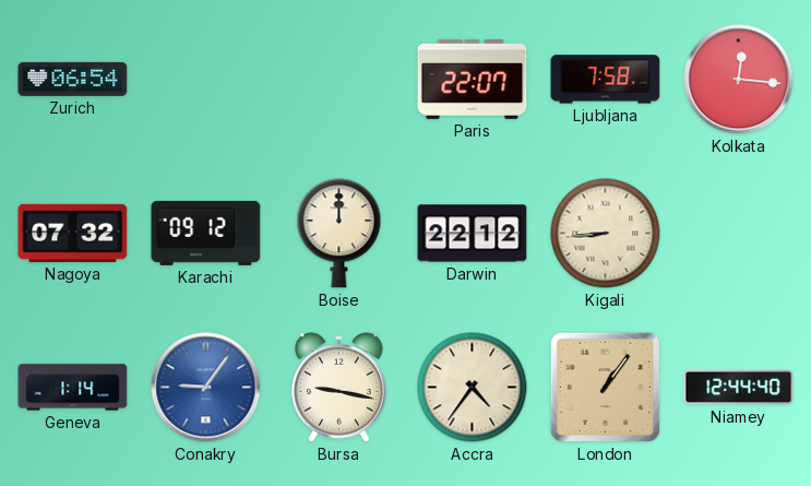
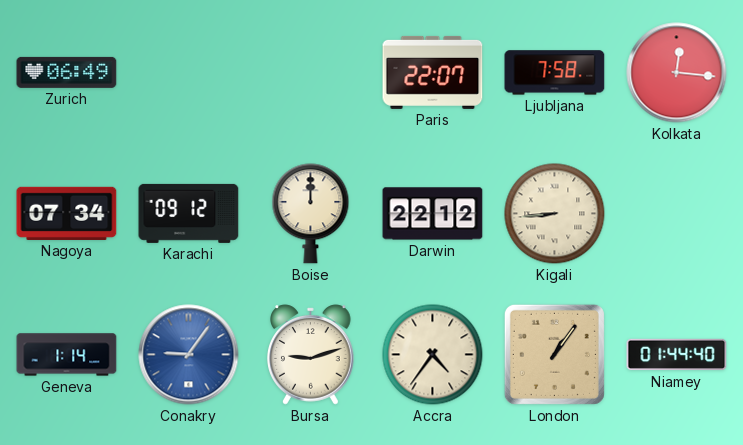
Zurich: 06:54 -> 06:49 (67, 72)
Nagoya: 07:32 -> 07:34 (67, 213)
Bursa: 9:17 -> 9:12 (311, 355)
Niamey: 12:44 -> 01:44 (677, 355)
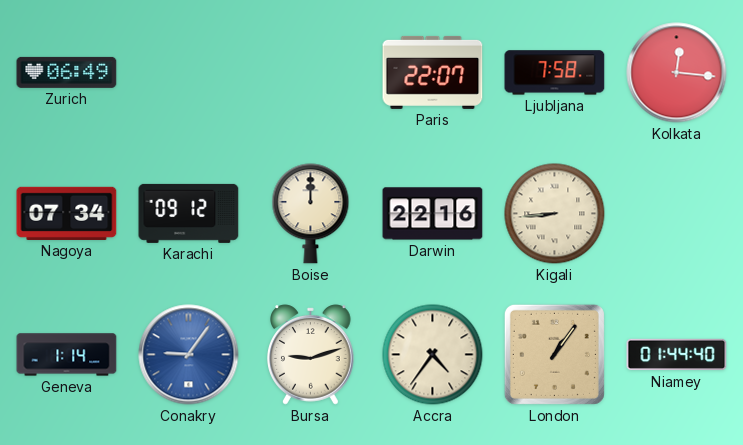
Darwin: 22:12 -> 22:16 (433, 214)
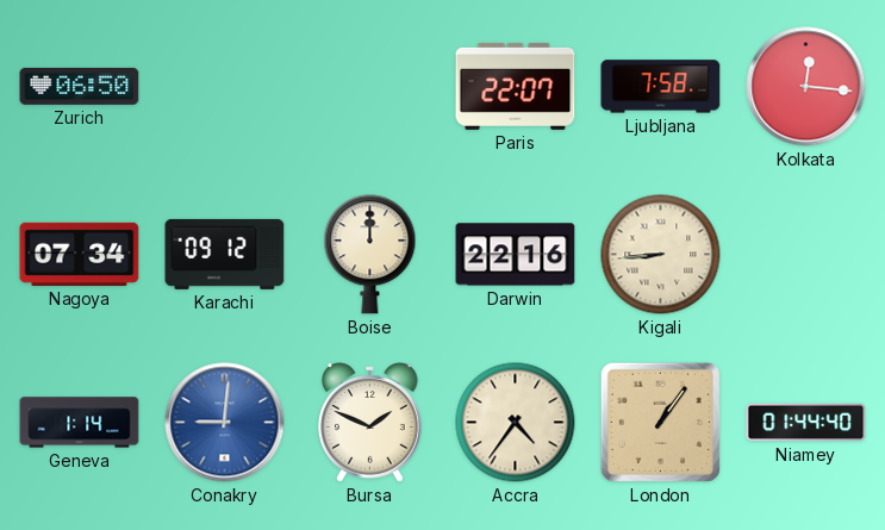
Zurich: 06:49 -> 06:50 (80, 86)
Conakry: 9:06 -> 9:01 (225, 423)
Bursa: 9:12 -> 1:49 (370, 423)
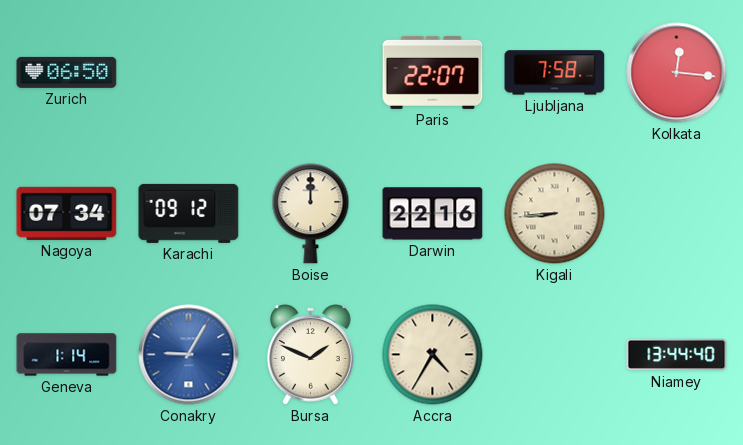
Conakry: 9:01 -> 9:05 (189, 355)
Accra: 4:36 -> 4:35 (433, 355)
London: 1:06 -> none (660, 422)
Niamey: 01:44 -> 13:44 (677, 355)
